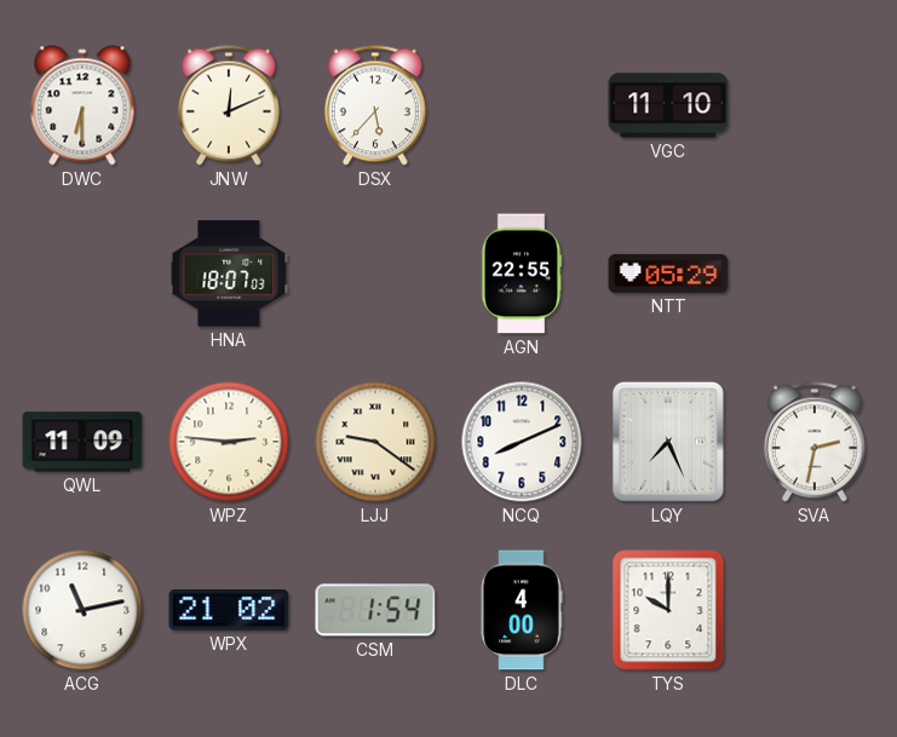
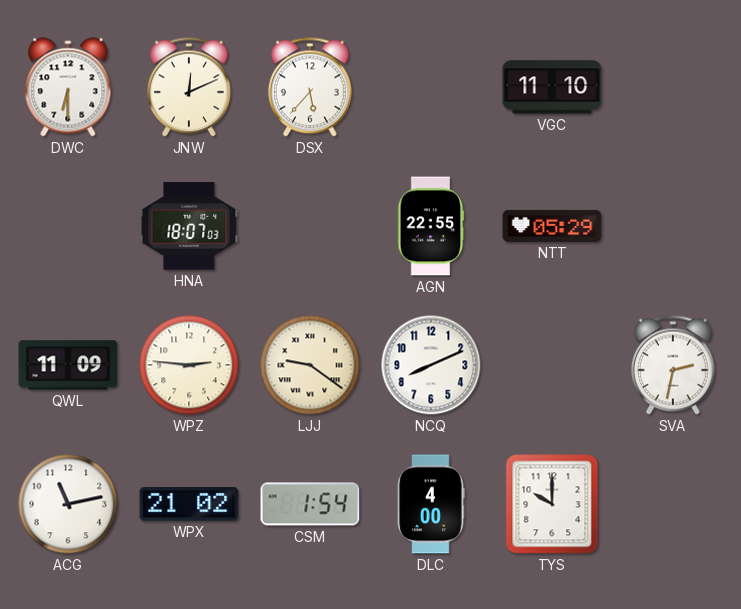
LQY: 7:26 -> none (668, 442)
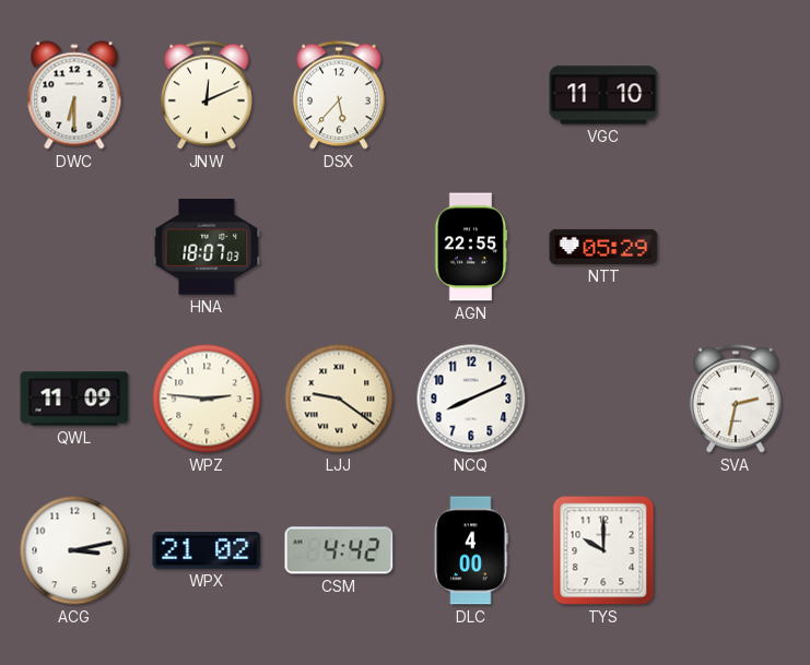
ACG: 11:13 -> 3:13 (74, 550)
CSM: 1:54 -> 4:42 (339, 550)
